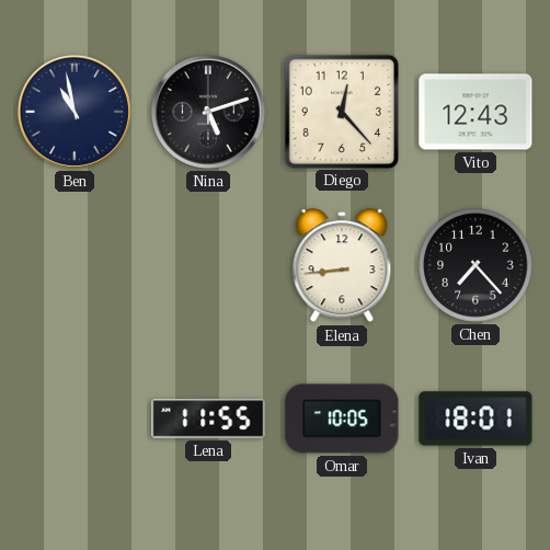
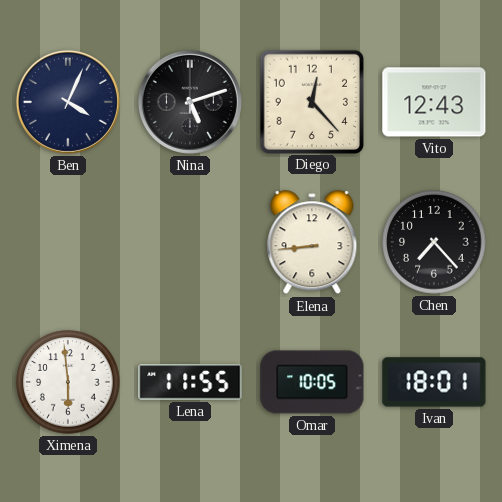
Ben: 10:58 -> 4:04 (68, 102)
Ximena: none -> 5:59 (68, 382)
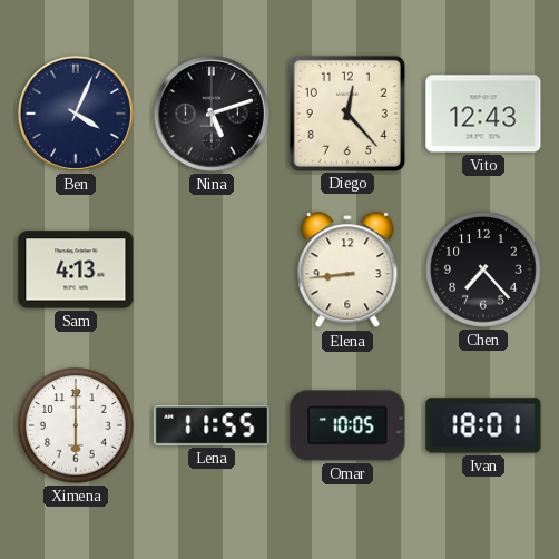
Sam: none -> 4:13 (76, 269)
Ximena: 5:59 -> 6:00 (76, 425)
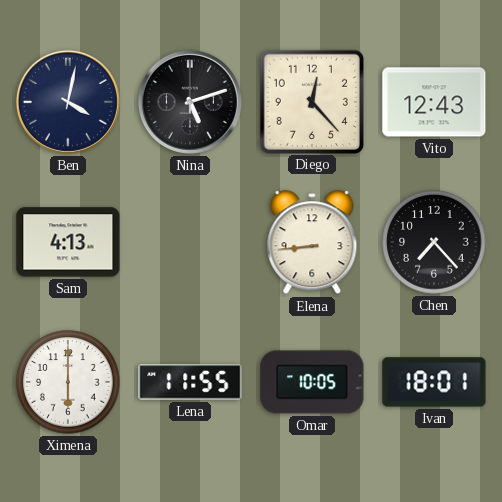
Ben: 4:04 -> 4:02 (68, 102)
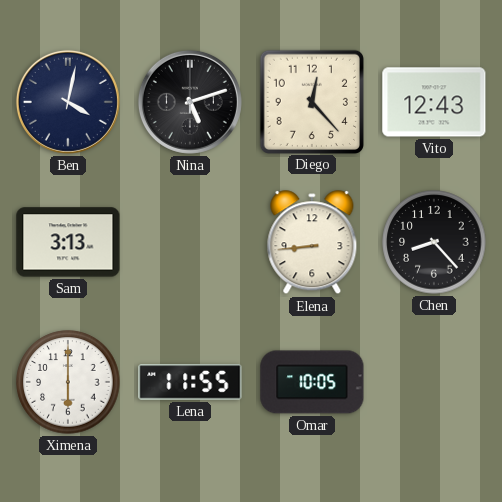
Sam: 4:13 -> 3:13 (68, 242)
Chen: 7:23 -> 8:23 (434, 242)
Ivan: 18:01 -> none (434, 382)
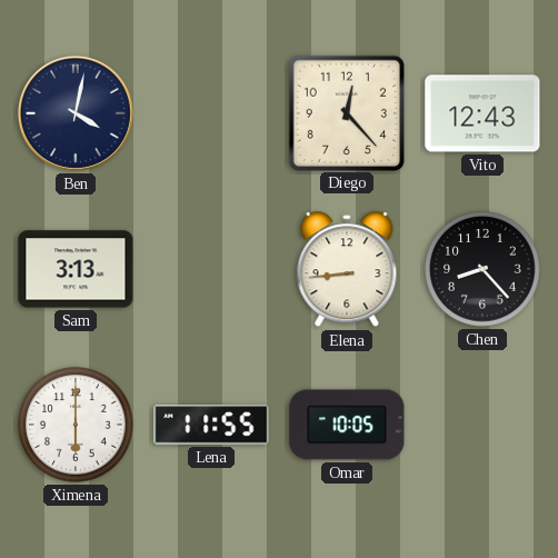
Nina: 5:12 -> none (190, 102)
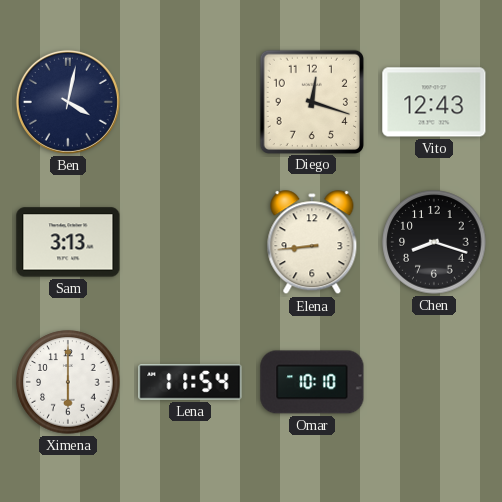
Diego: 12:23 -> 12:18 (311, 101)
Chen: 8:23 -> 8:18 (434, 242)
Lena: 11:55 -> 11:54 (190, 382)
Omar: 10:05 -> 10:10 (312, 382)
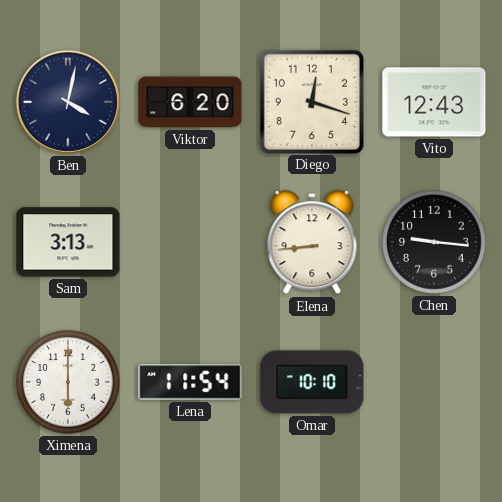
Viktor: none -> 6:20 (190, 102)
Chen: 8:18 -> 9:16 (434, 242)
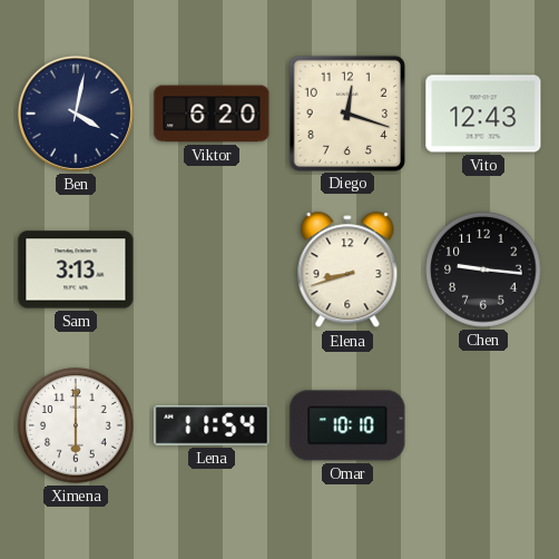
Elena: 8:44 -> 8:42 (347, 271)
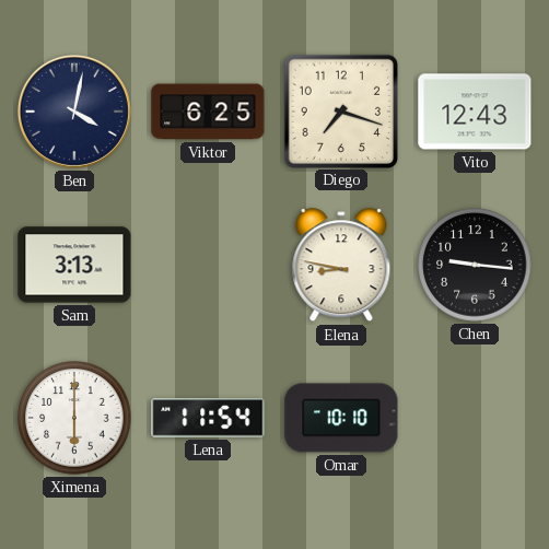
Viktor: 6:20 -> 6:25 (208, 112)
Diego: 12:18 -> 7:18 (340, 110)
Elena: 8:42 -> 8:47 (341, 266)
